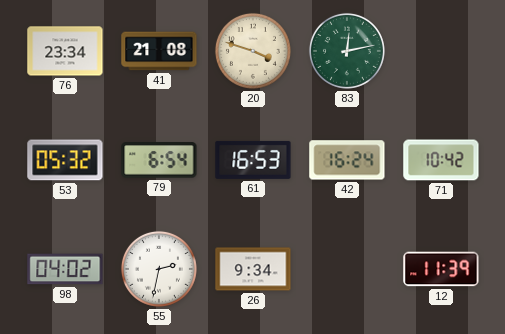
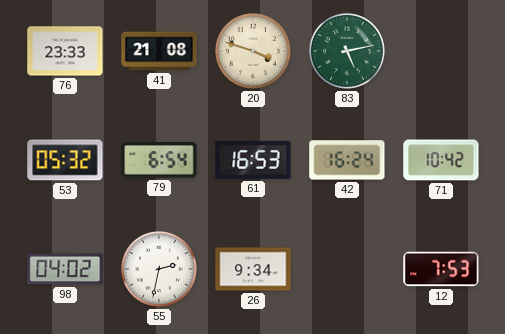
76: 23:34 -> 23:33 (65, 51)
83: 12:13 -> 5:13 (347, 51)
12: 11:39 -> 7:53 (441, 269)
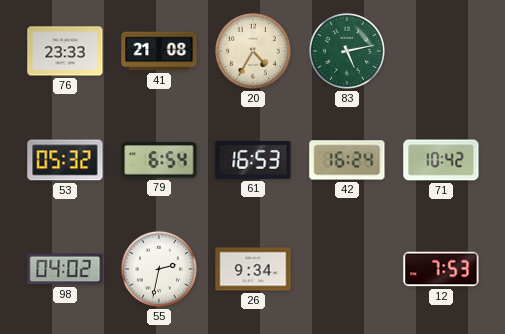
20: 3:48 -> 4:35 (253, 51)
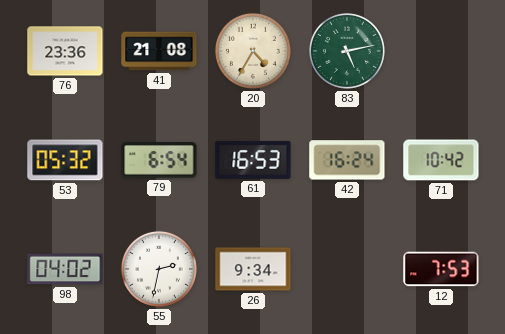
76: 23:33 -> 23:36 (65, 51)
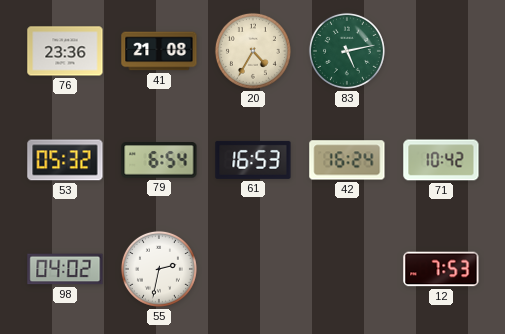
26: 9:34 -> none (253, 269)
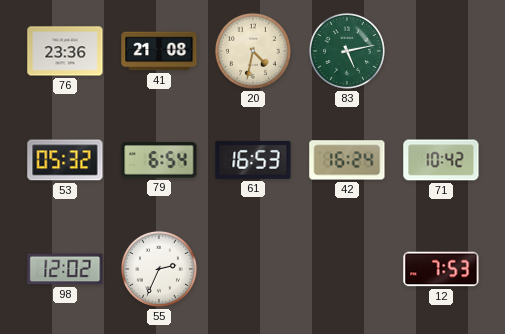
20: 4:35 -> 4:32 (253, 51)
98: 04:02 -> 12:02 (65, 269)
55: 2:32 -> 2:34 (159, 269)
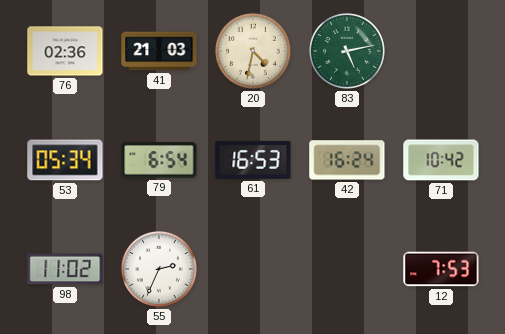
76: 23:36 -> 02:36 (65, 51)
41: 21:08 -> 21:03 (159, 51)
53: 05:32 -> 05:34 (65, 160)
98: 12:02 -> 11:02 (65, 269)
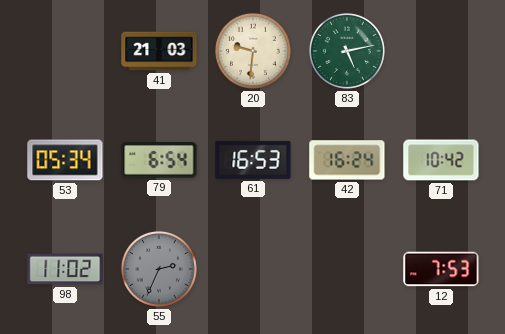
76: 02:36 -> none (65, 51)
20: 4:32 -> 9:31 (253, 51)
55 dial: white -> grey (159, 269)
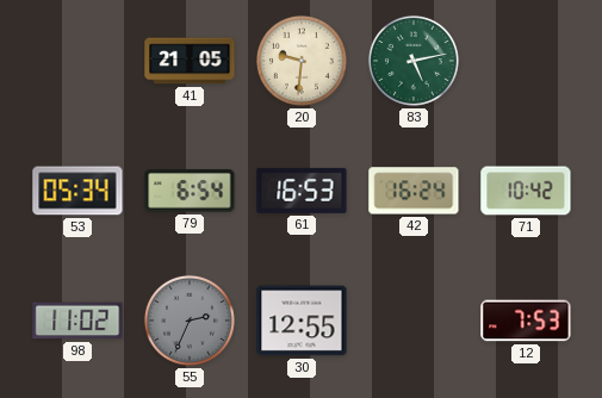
41: 21:03 -> 21:05 (190, 61)
30: none -> 12:55 (302, 321)
